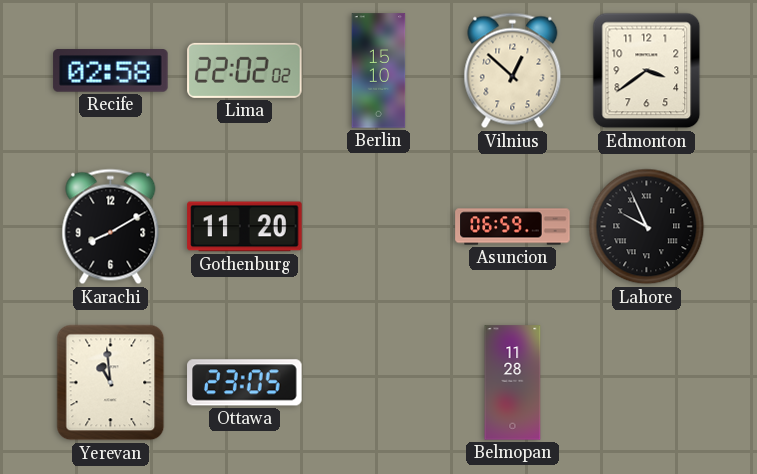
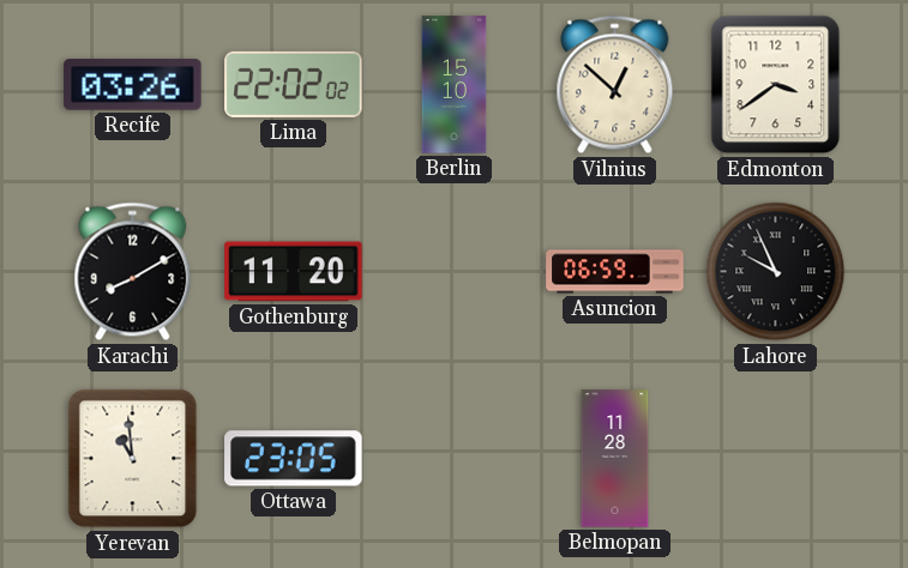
Recife: 02:58 -> 03:26 (133, 85)
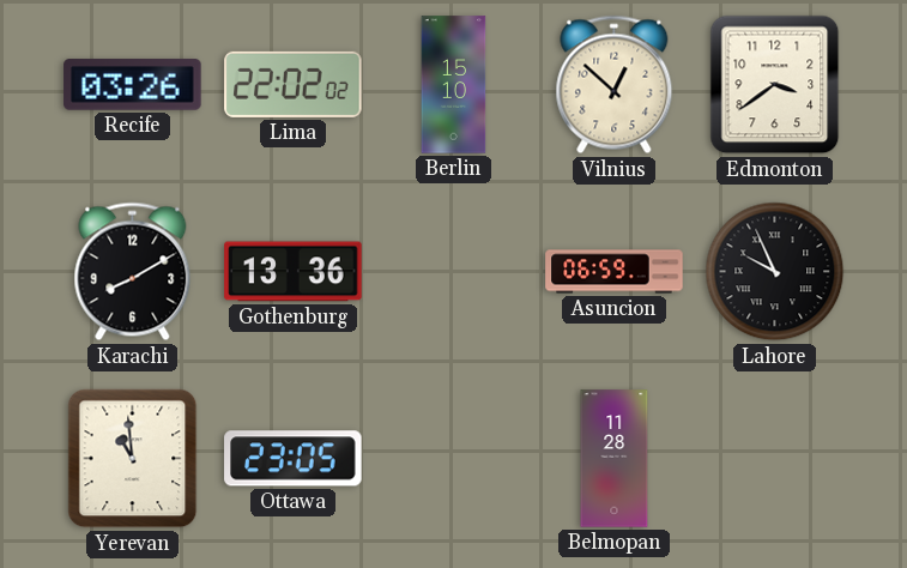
Gothenburg: 11:20 -> 13:36 (294, 272)
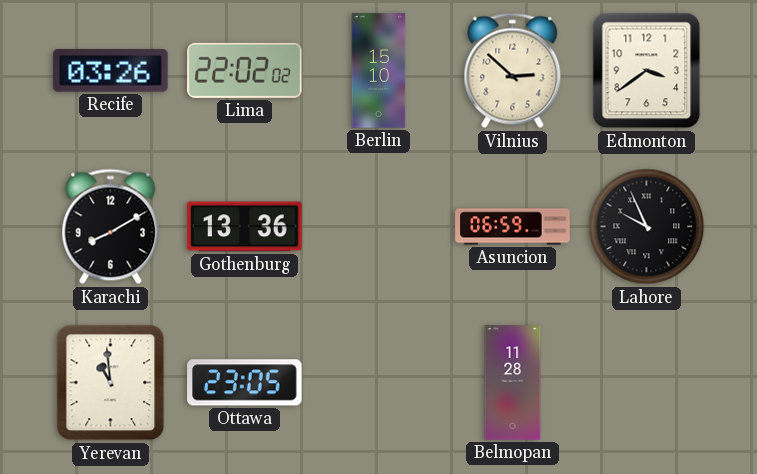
Vilnius: 12:52 -> 2:52 (513, 71)
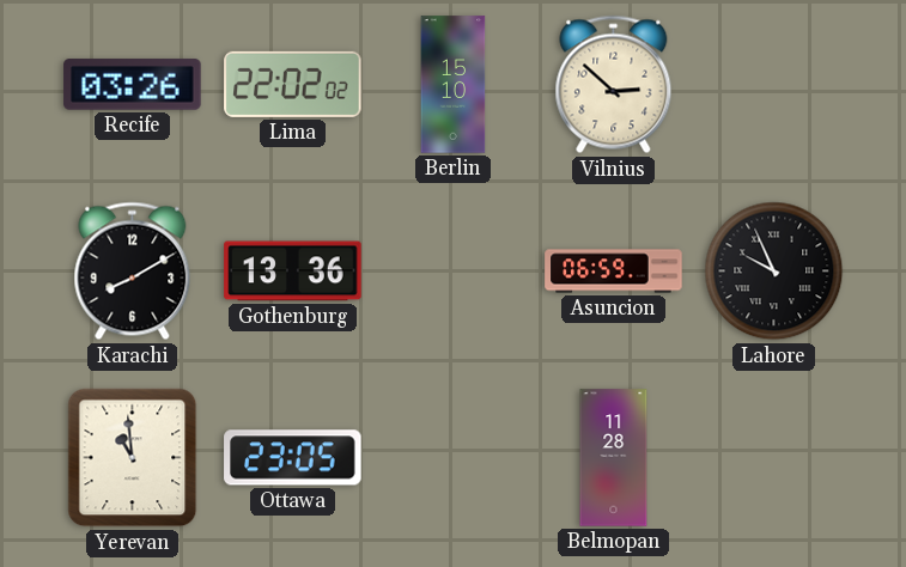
Edmonton: 3:39 -> none (647, 71)
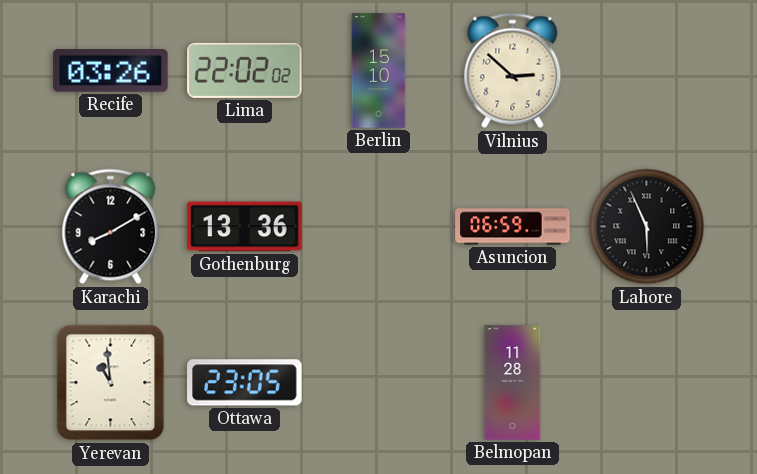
Lahore: 9:56 -> 5:56 (647, 227)
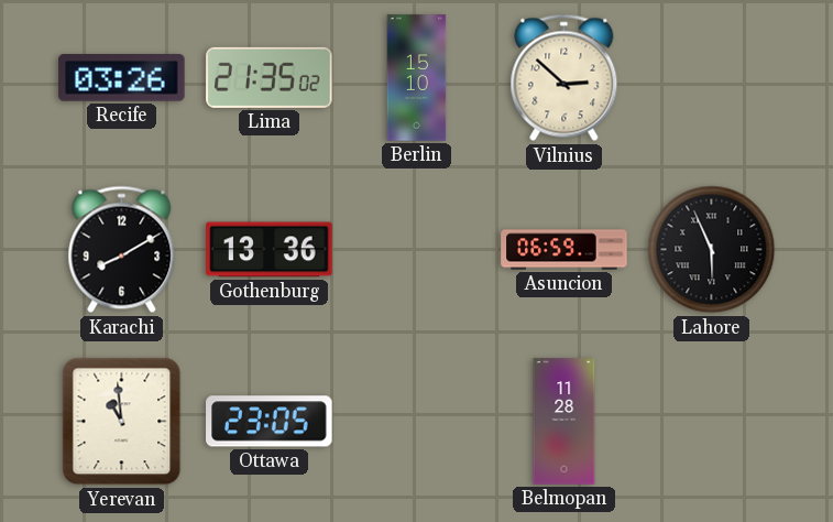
Lima: 22:02 -> 21:35 (270, 77)
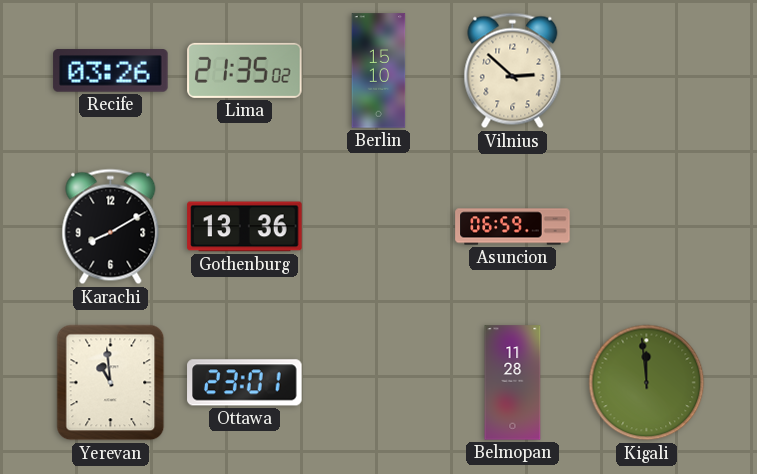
Lahore: 5:56 -> none (712, 250)
Ottawa: 23:05 -> 23:01 (245, 383)
Kigali: none -> 11:59 (647, 383)
